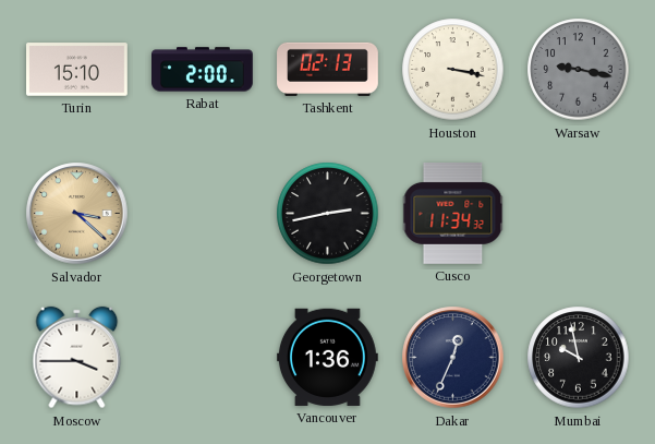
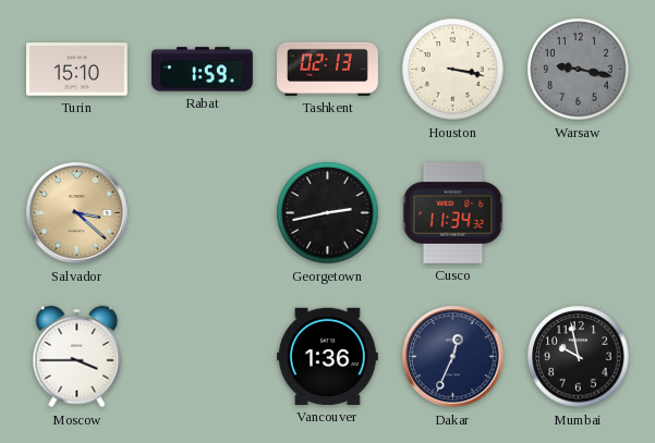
Rabat: 2:00 -> 1:59 (203, 70)
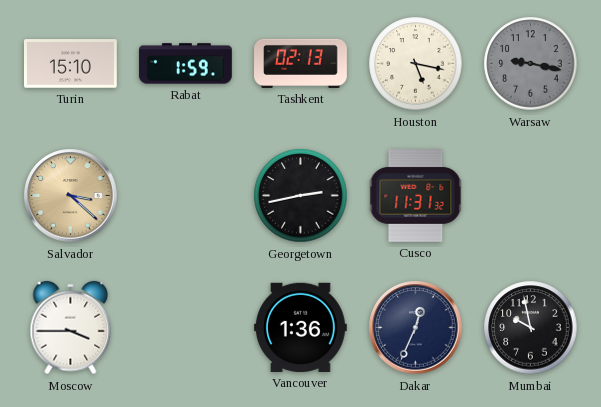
Houston: 3:17 -> 5:17 (416, 64)
Cusco: 11:34 -> 11:31 (416, 196)
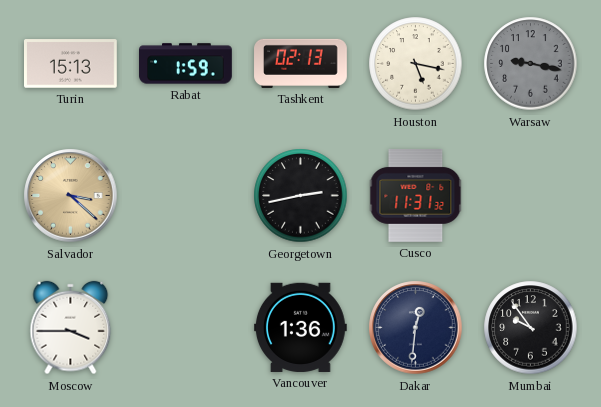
Turin: 15:10 -> 15:13 (71, 64)
Dakar: 12:34 -> 12:31 (416, 328)
Mumbai: 9:58 -> 9:54 (531, 328)
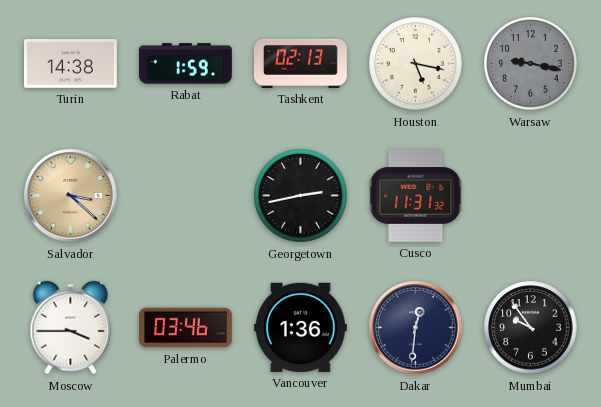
Turin: 15:13 -> 14:38 (71, 64)
Palermo: none -> 03:46 (186, 328)
